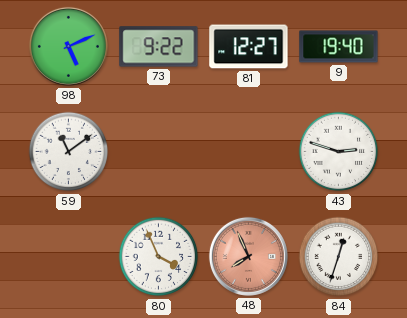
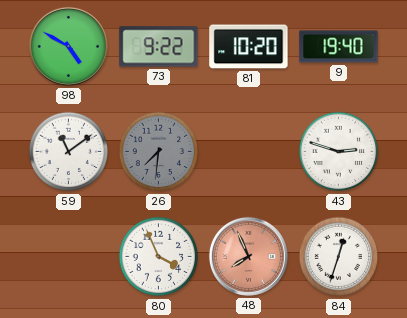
98: 5:11 -> 4:50 (68, 46)
81: 12:27 -> 10:20 (249, 47)
26: none -> 7:31 (159, 152)
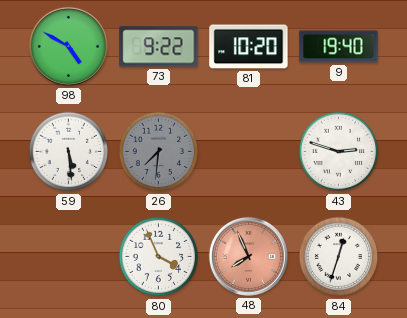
59: 11:09 -> 5:29 (69, 152)
